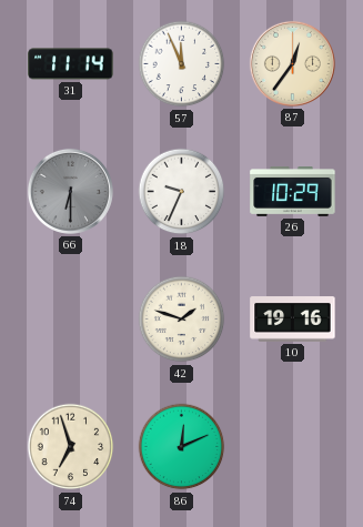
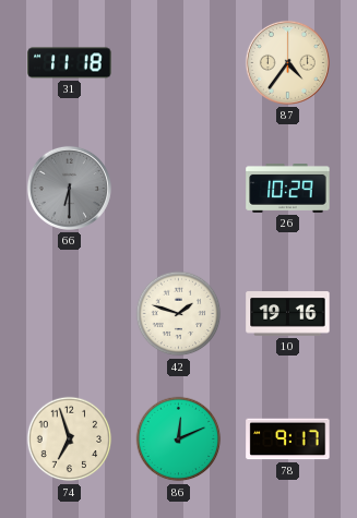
31: 11:14 -> 11:18 (70, 63)
57: 11:56 -> none (182, 64)
87: 12:36 -> 4:36 (287, 62)
18: 9:34 -> none (182, 192)
78: none -> 9:17 (288, 439)
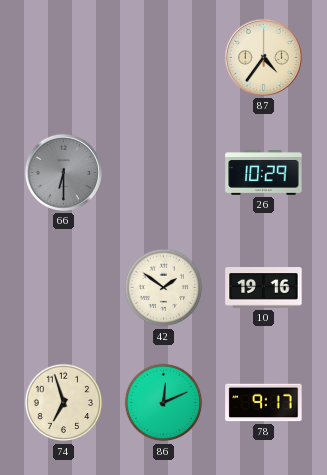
31: 11:18 -> none (70, 63)
42: 1:48 -> 1:51 (164, 288)
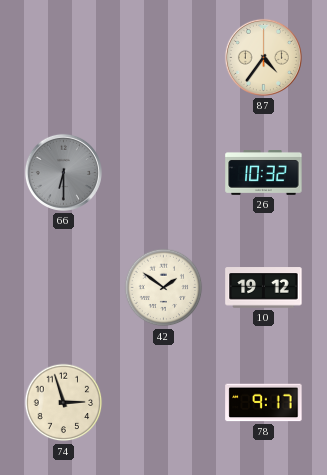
26: 10:29 -> 10:32 (264, 173)
10: 19:16 -> 19:12 (264, 288)
74: 6:57 -> 2:57 (64, 403)
86: 12:11 -> none (164, 403)
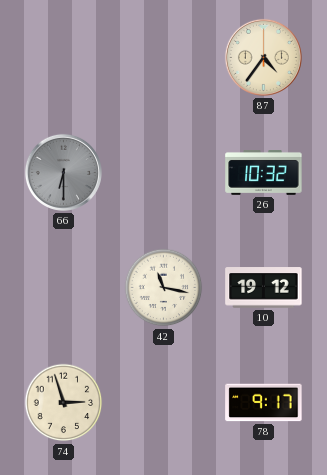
42: 1:51 -> 11:17 (164, 288)
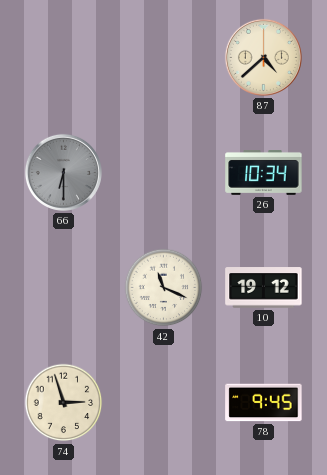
87: 4:36 -> 4:38 (263, 57)
26: 10:32 -> 10:34 (264, 173)
42: 11:17 -> 11:19 (164, 288)
78: 9:17 -> 9:45 (264, 403)
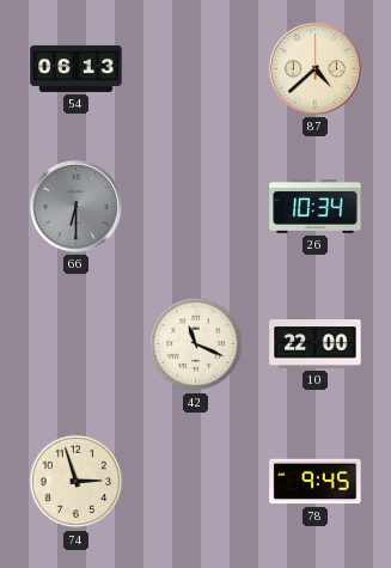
54: none -> 06:13 (77, 68)
10: 19:12 -> 22:00 (316, 344)
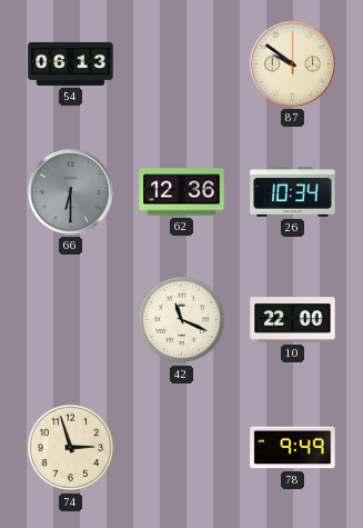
87: 4:38 -> 9:51 (292, 63)
62: none -> 12:36 (182, 192)
78: 9:45 -> 9:49 (293, 448)
